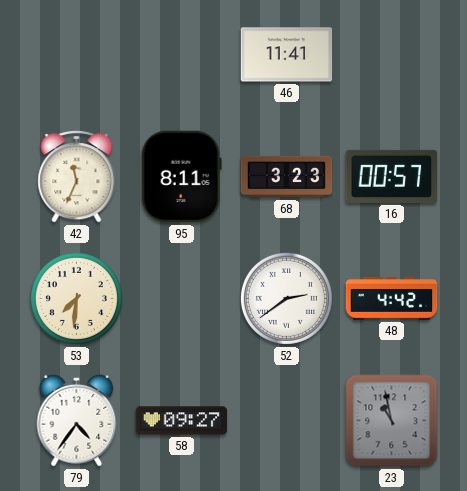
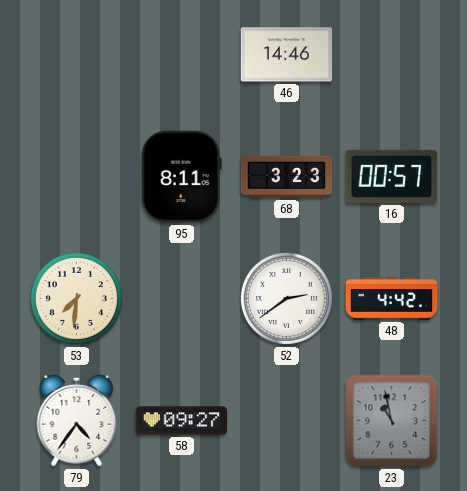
46: 11:41 -> 14:46 (287, 55)
42: 11:34 -> none (77, 177)
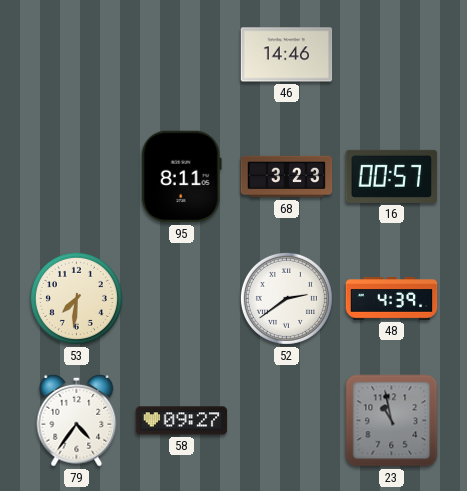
48: 4:42 -> 4:39 (392, 299)
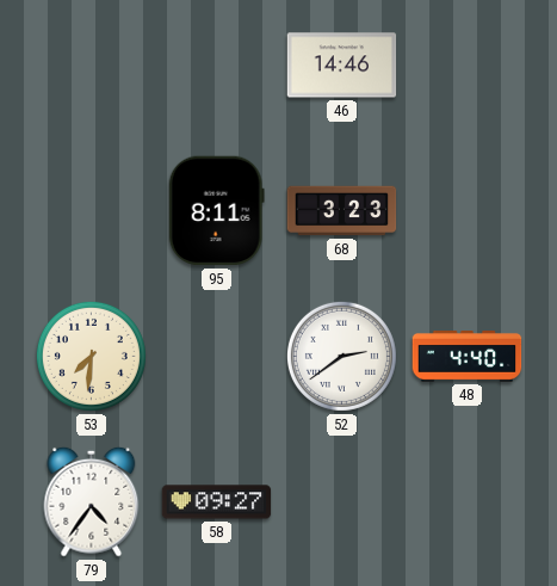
16: 00:57 -> none (392, 176)
48: 4:39 -> 4:40 (468, 357)
23: 10:58 -> none (392, 421)
